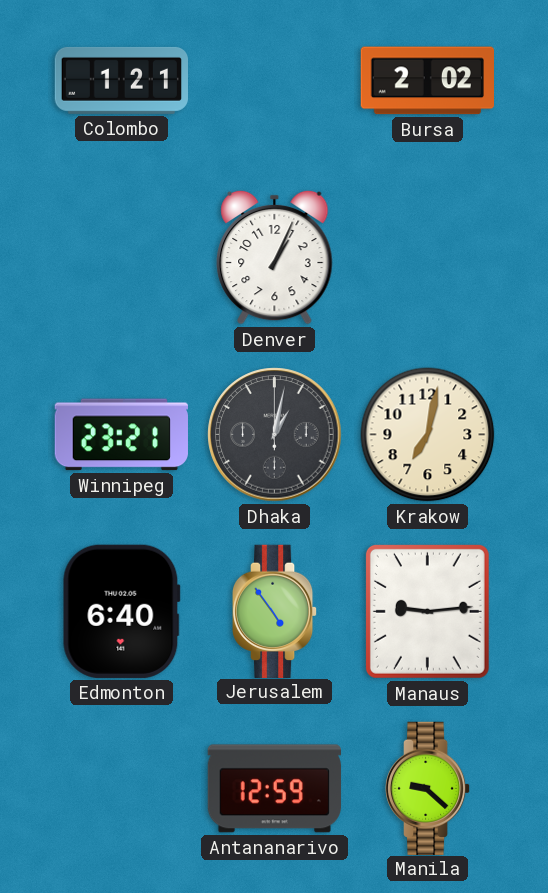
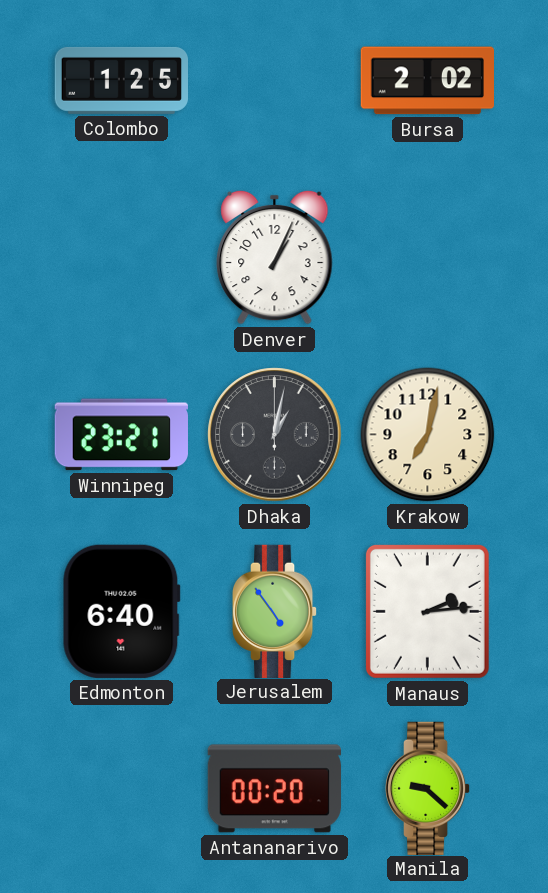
Colombo: 1:21 -> 1:25 (121, 80)
Manaus: 9:14 -> 2:14 (427, 611)
Antananarivo: 12:59 -> 00:20 (274, 789)
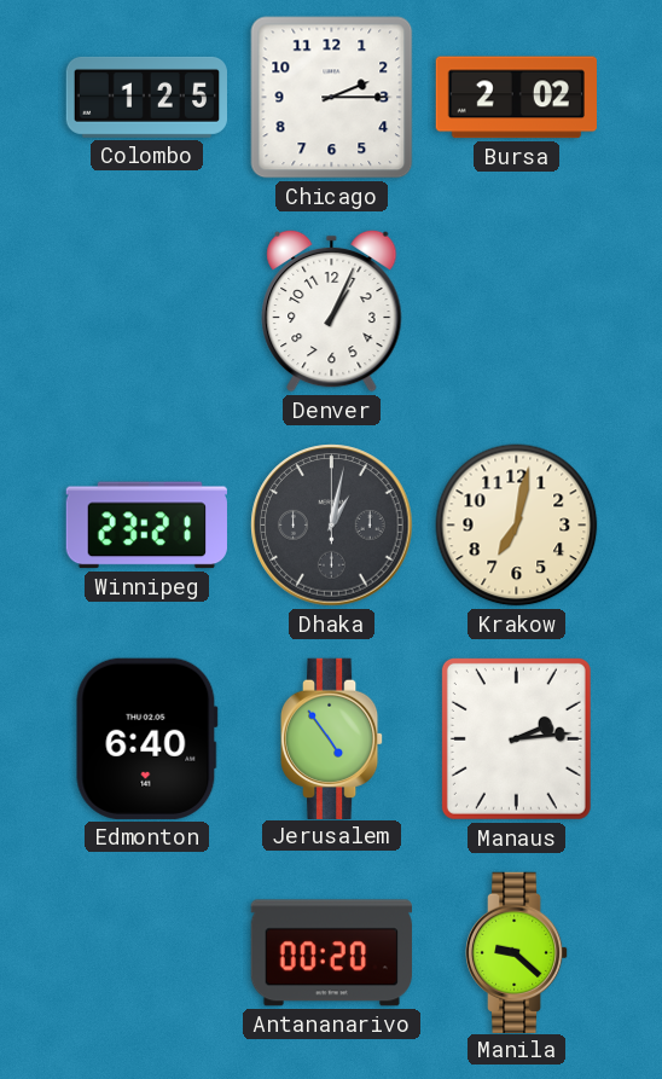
Chicago: none -> 2:15 (332, 98)
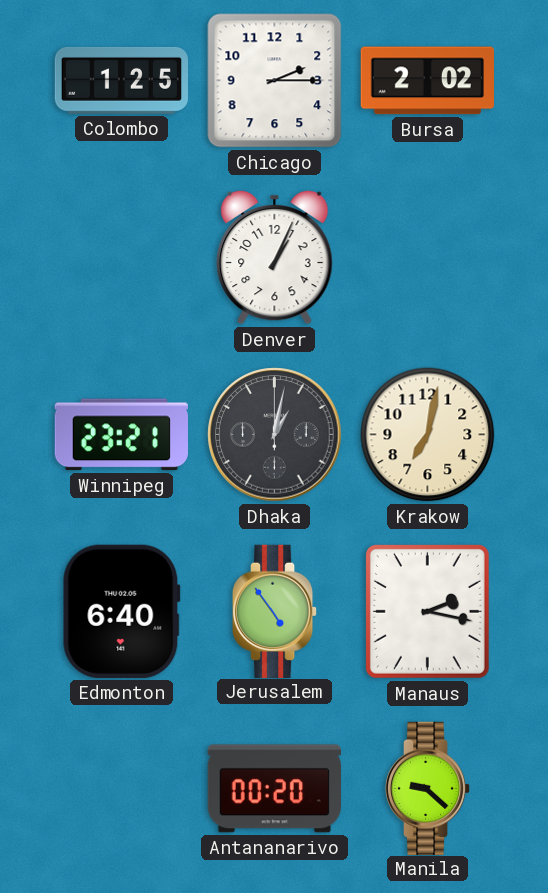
Manaus: 2:14 -> 2:17 (427, 611)
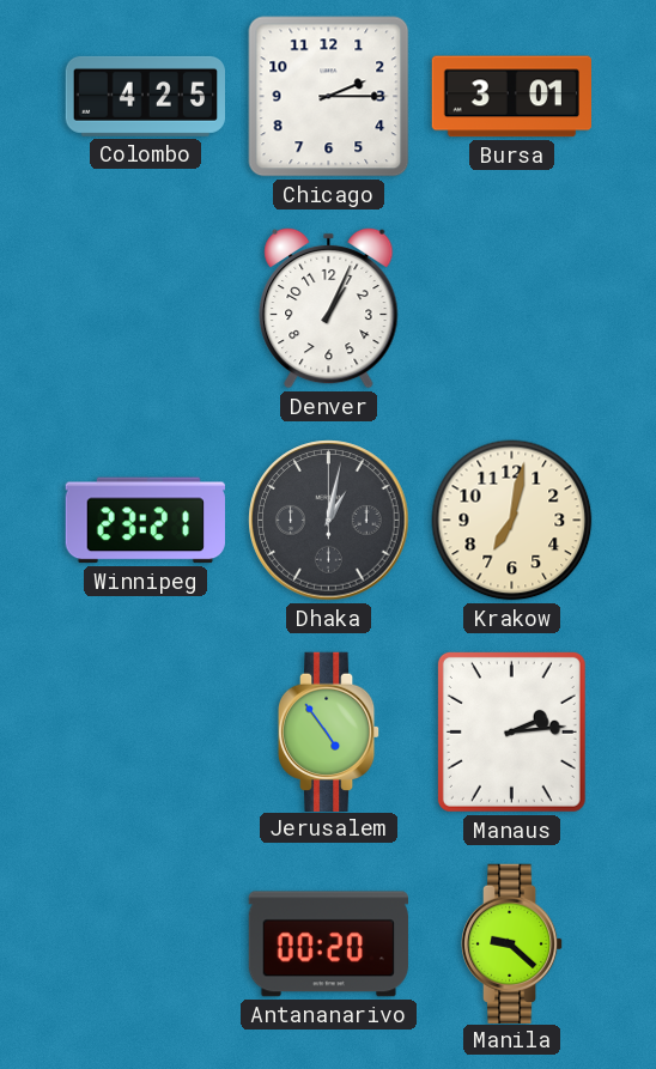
Colombo: 1:25 -> 4:25 (145, 96)
Bursa: 2:02 -> 3:01 (511, 97)
Edmonton: 6:40 -> none (121, 611)
Manaus: 2:17 -> 2:14 (511, 731)
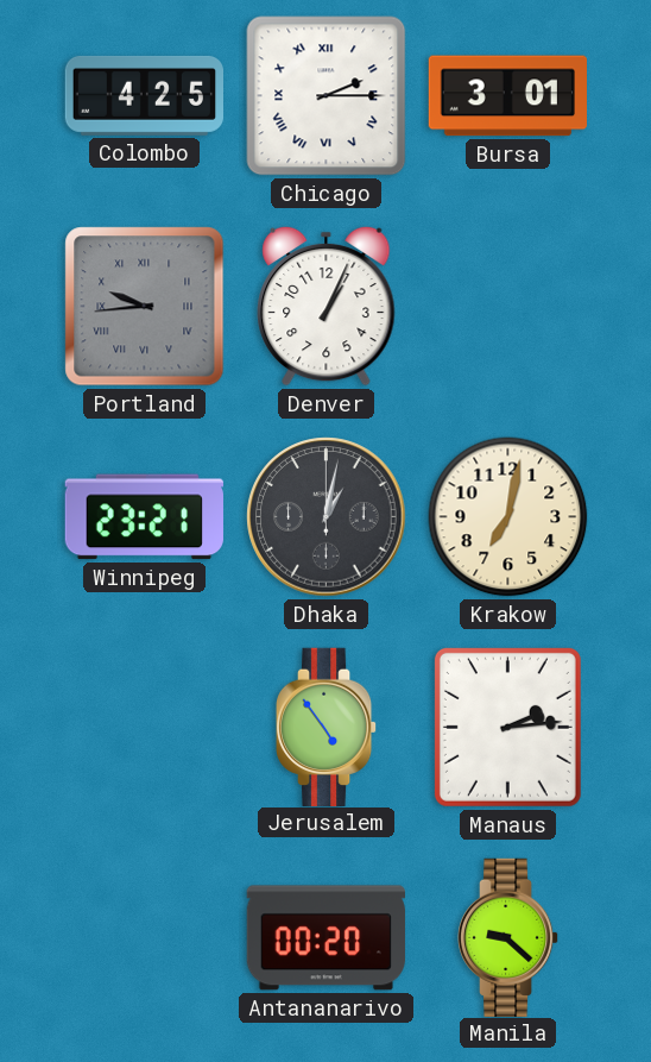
Chicago numerals: Arabic -> Roman (327, 96)
Portland: none -> 9:44 (145, 307)
